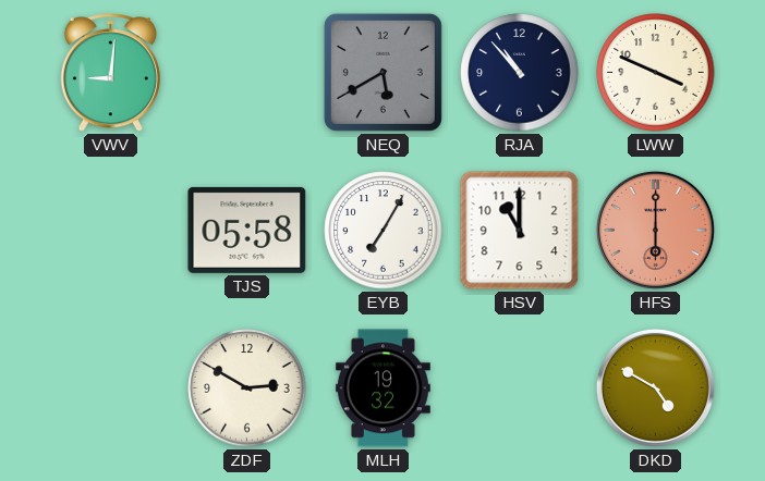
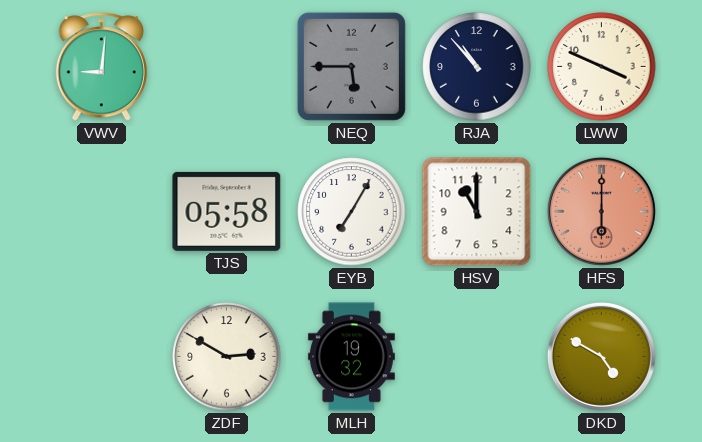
NEQ: 5:40 -> 5:45 (351, 66)
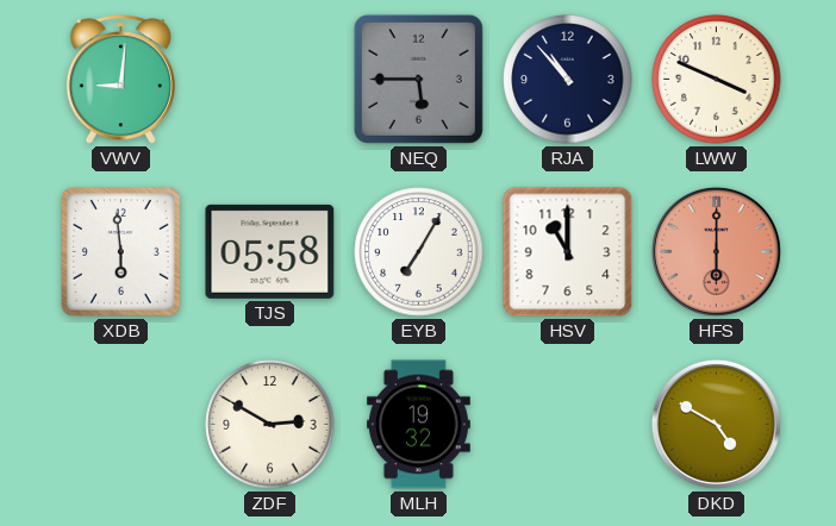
XDB: none -> 5:59 (121, 252)
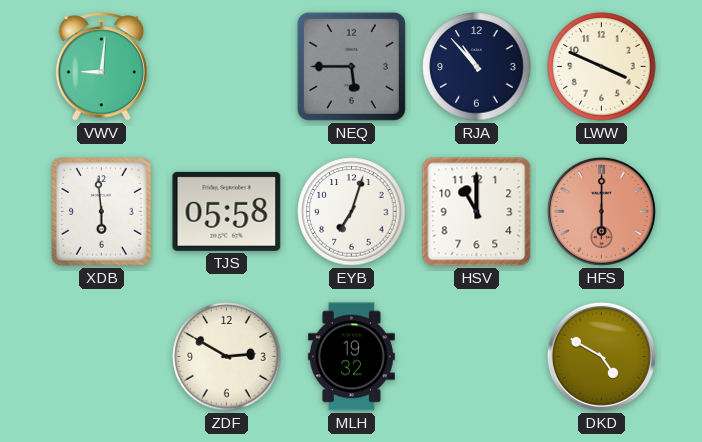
EYB: 7:05 -> 7:03 (352, 212)
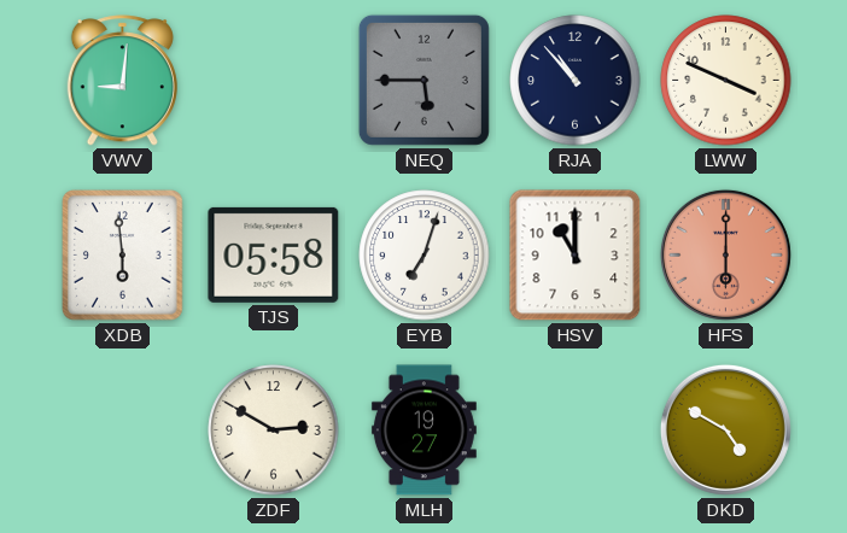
MLH: 19:32 -> 19:27 (423, 430)
